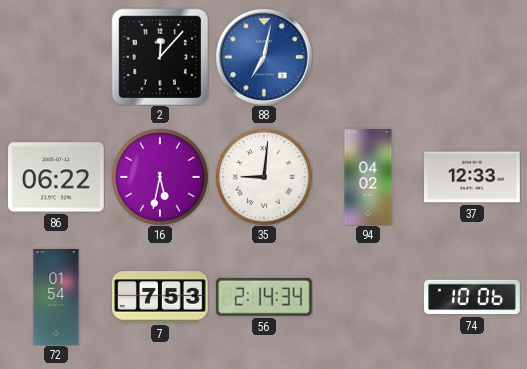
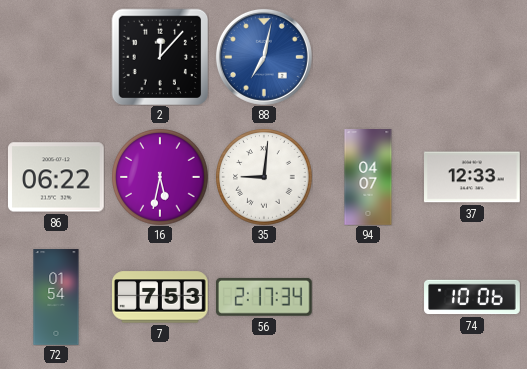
94: 04:02 -> 04:07 (368, 177)
56: 2:14 -> 2:17 (264, 297)
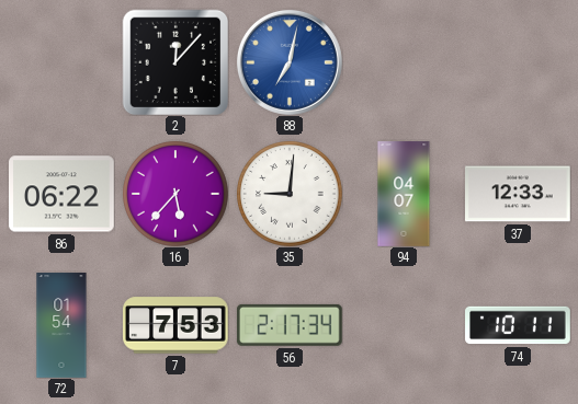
16: 5:32 -> 5:37 (175, 194)
74: 10:06 -> 10:11 (518, 325)
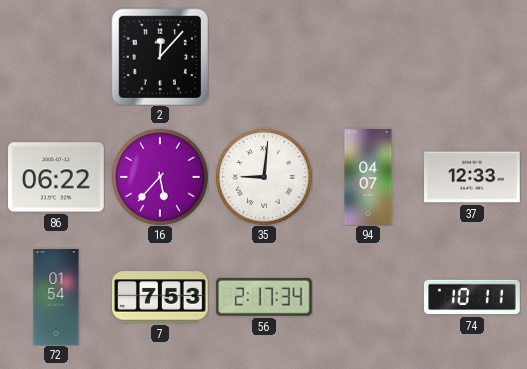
88: 7:02 -> none (290, 62)
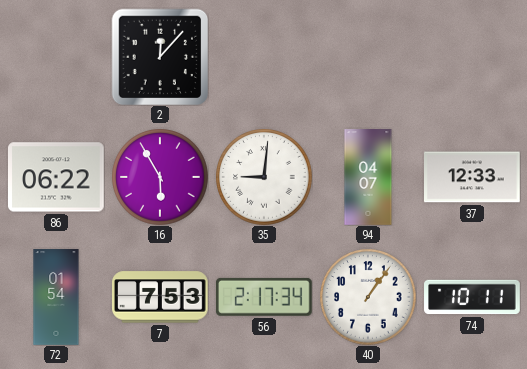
16: 5:37 -> 5:55 (160, 177)
40: none -> 1:06 (368, 297)
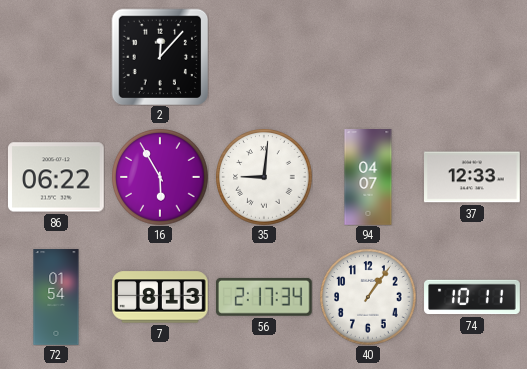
7: 7:53 -> 8:13 (161, 297)
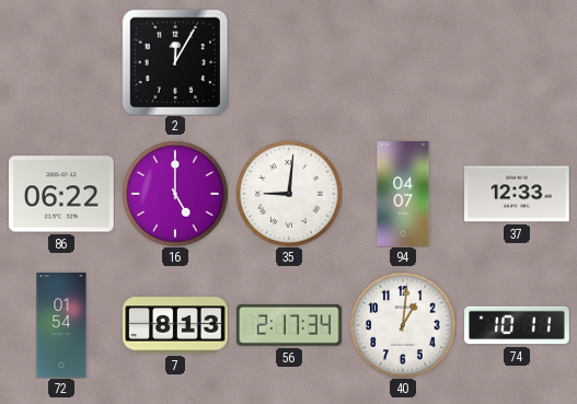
2: 12:07 -> 12:05 (175, 62)
16: 5:55 -> 5:00 (175, 194)
40: 1:06 -> 1:01 (403, 325)
